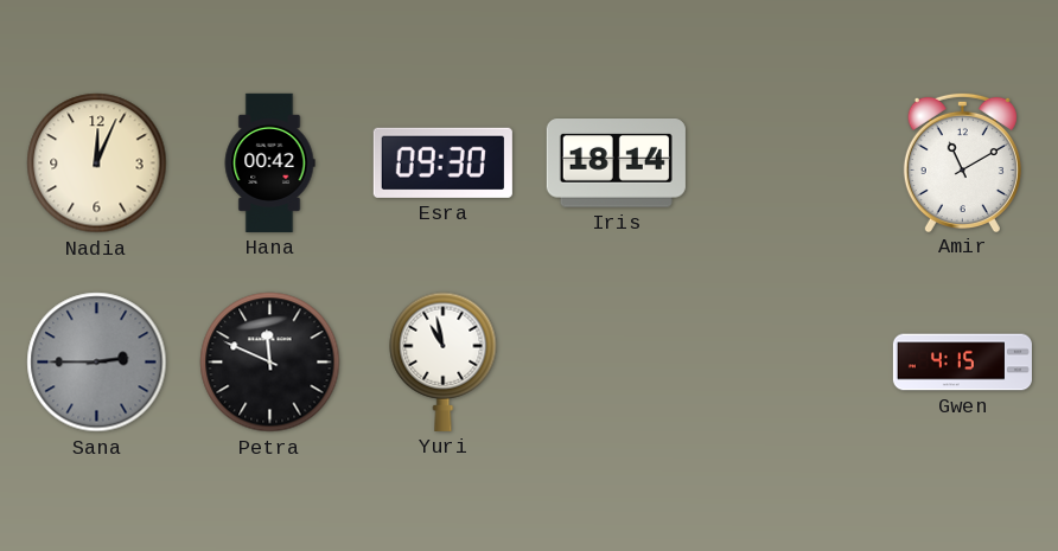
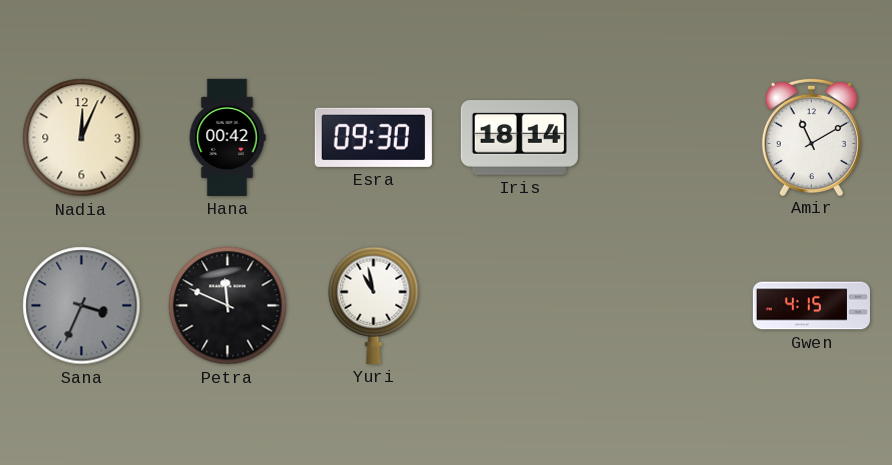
Sana: 2:45 -> 3:34 (82, 306)
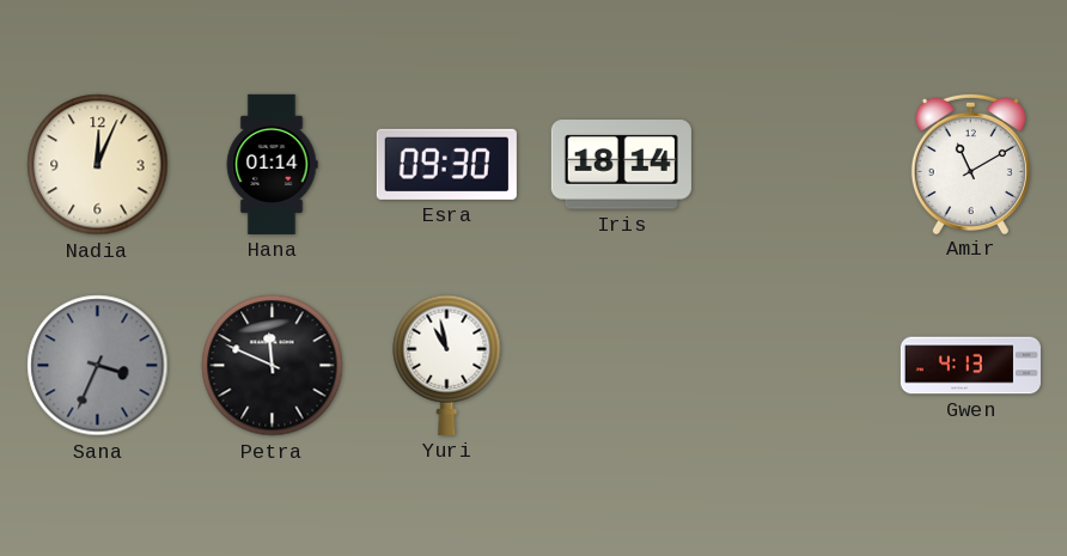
Hana: 00:42 -> 01:14 (272, 164)
Gwen: 4:15 -> 4:13 (970, 366)
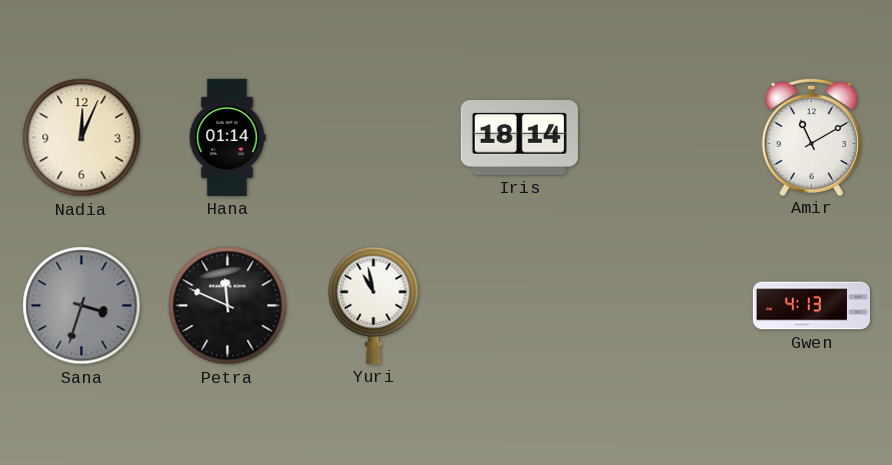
Esra: 09:30 -> none (446, 164)
Sana: 3:34 -> 3:33 (82, 306)
